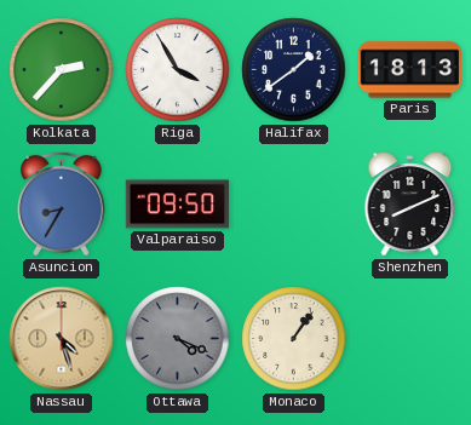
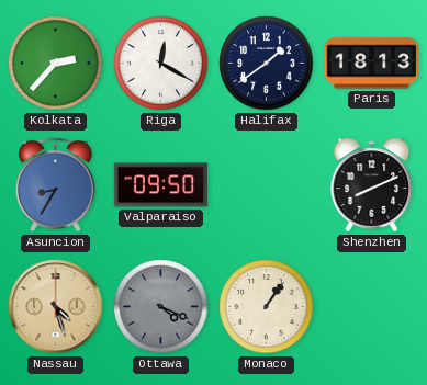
Riga: 3:55 -> 12:20 (161, 64)
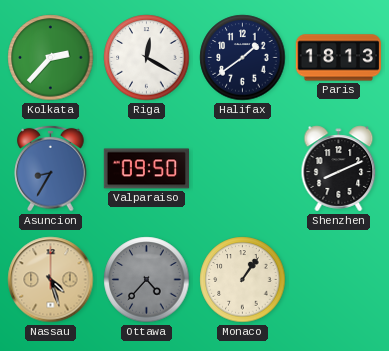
Ottawa: 4:19 -> 4:37 (147, 280)
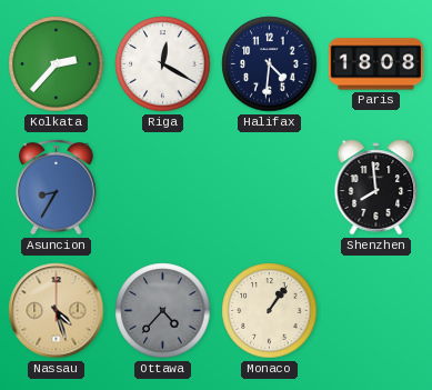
Halifax: 1:39 -> 4:31 (270, 64)
Paris: 18:13 -> 18:08 (376, 64)
Valparaiso: 09:50 -> none (146, 169)
Shenzhen: 8:11 -> 7:59 (376, 188)
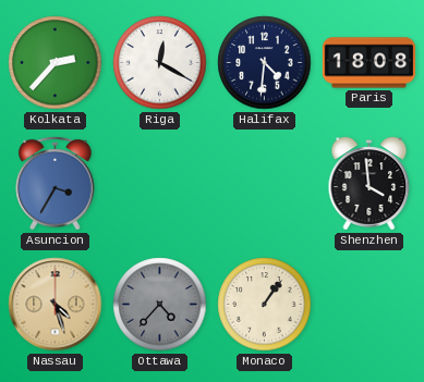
Asuncion: 8:35 -> 3:35 (56, 183)
Shenzhen: 7:59 -> 3:59 (370, 184)
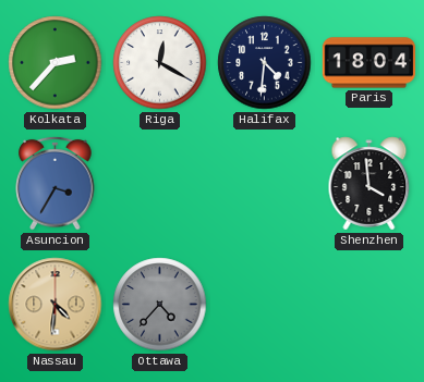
Paris: 18:08 -> 18:04 (370, 63)
Nassau: 4:27 -> 4:31 (56, 305)
Monaco: 1:06 -> none (265, 305)
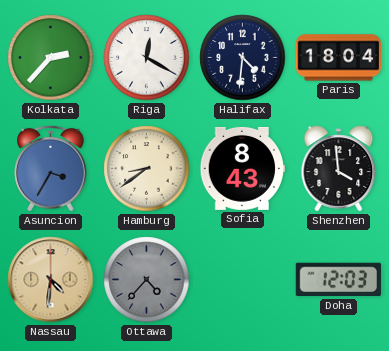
Hamburg: none -> 8:39 (147, 169)
Sofia: none -> 8:43 (242, 168)
Doha: none -> 12:03 (338, 280)
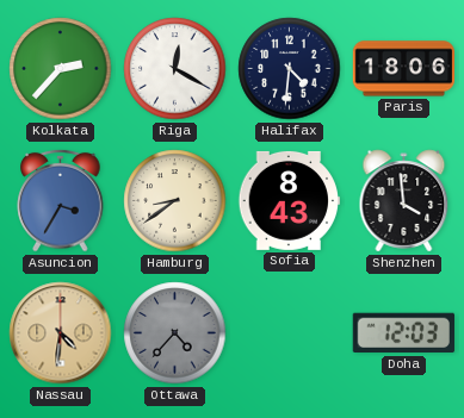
Paris: 18:04 -> 18:06 (404, 69)
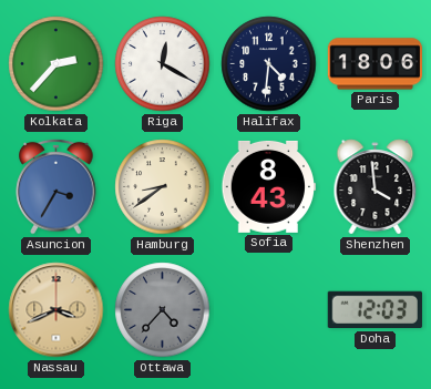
Nassau: 4:31 -> 3:41 (57, 310)
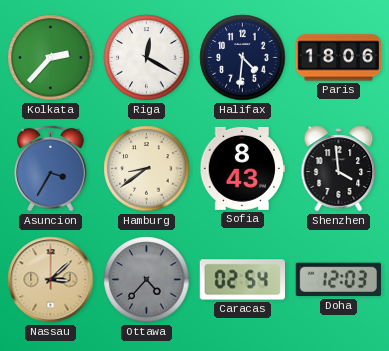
Nassau: 3:41 -> 3:08 (51, 280)
Caracas: none -> 02:54 (242, 280)
